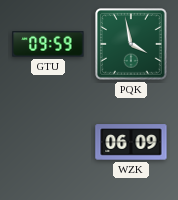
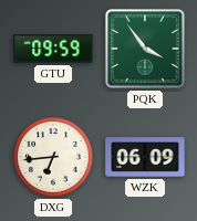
PQK: 3:58 -> 3:54 (146, 50)
DXG: none -> 6:44 (54, 158)
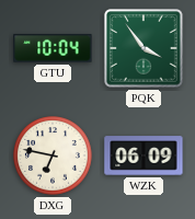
GTU: 09:59 -> 10:04 (53, 48)
DXG: 6:44 -> 6:47 (54, 157)
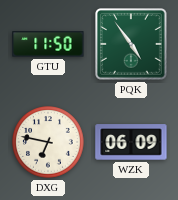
GTU: 10:04 -> 11:50 (48, 44)
PQK: 3:54 -> 4:54 (132, 45)
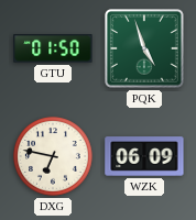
GTU: 11:50 -> 01:50 (53, 48)
PQK: 4:54 -> 4:57 (145, 50)
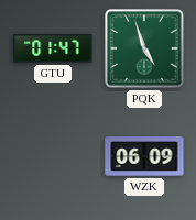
GTU: 01:50 -> 01:47 (53, 48)
DXG: 6:47 -> none (54, 157)
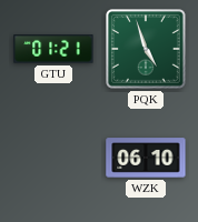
GTU: 01:47 -> 01:21 (53, 49)
WZK: 06:09 -> 06:10 (146, 158)
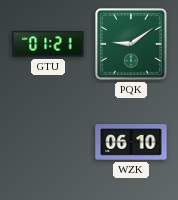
PQK: 4:57 -> 9:09 (132, 45)
